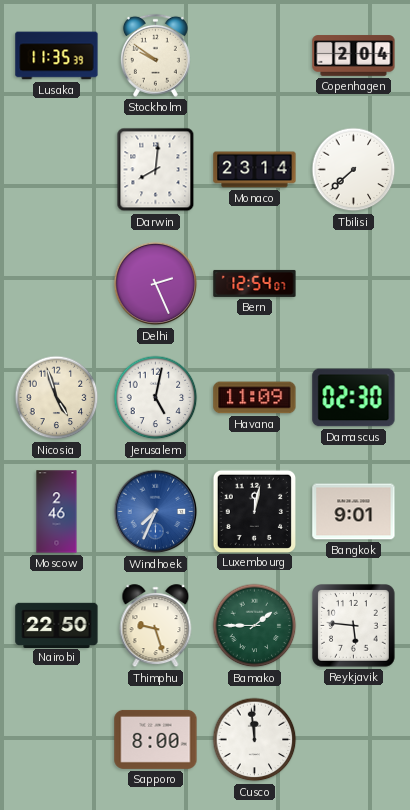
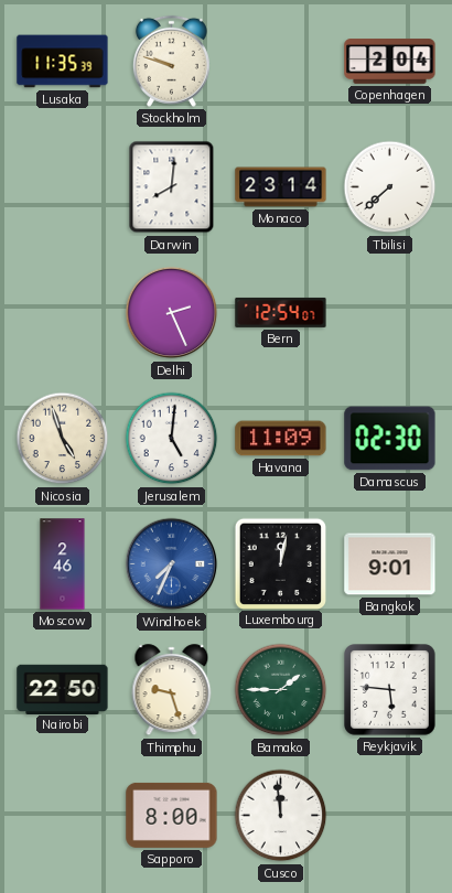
Stockholm: 9:51 -> 9:48 (171, 61)
Jerusalem: 5:02 -> 5:01 (172, 439)
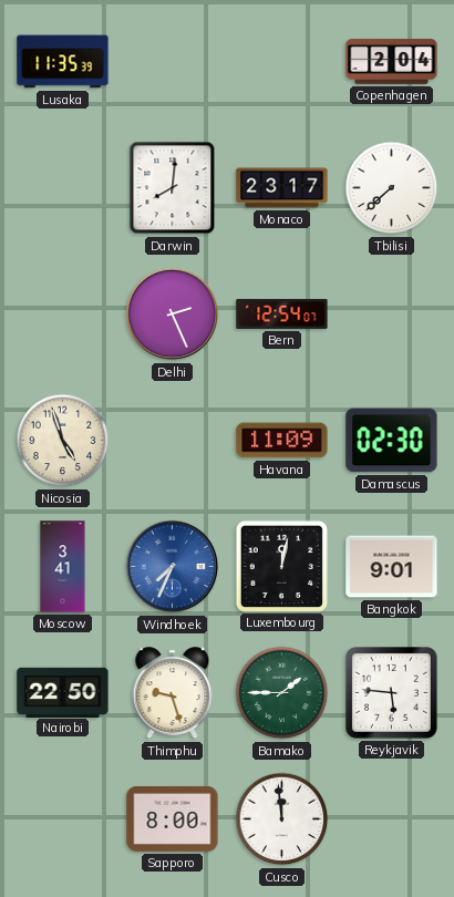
Stockholm: 9:48 -> none (171, 61)
Monaco: 23:14 -> 23:17 (282, 188)
Jerusalem: 5:01 -> none (172, 439)
Moscow: 2:46 -> 3:41 (63, 567)
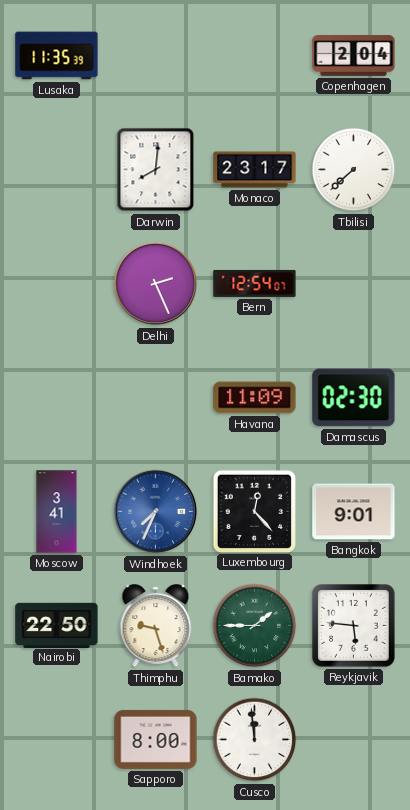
Nicosia: 4:57 -> none (63, 441)
Luxembourg: 12:02 -> 12:23 (254, 511)
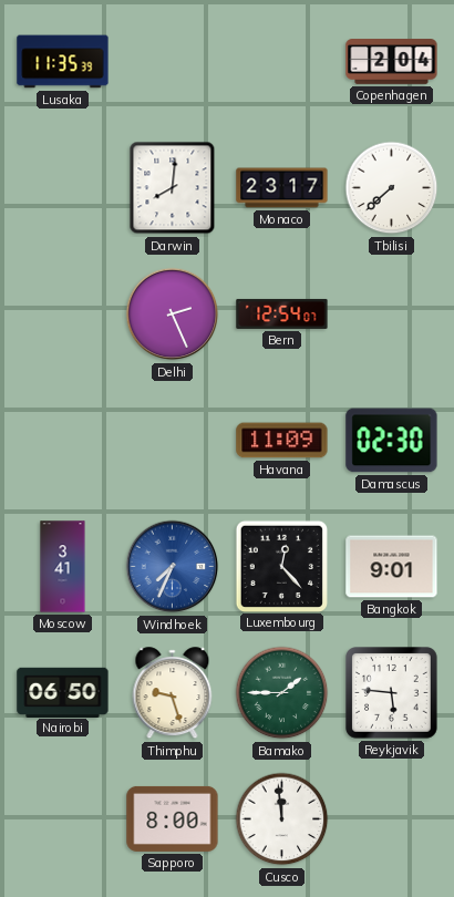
Nairobi: 22:50 -> 06:50 (63, 692)
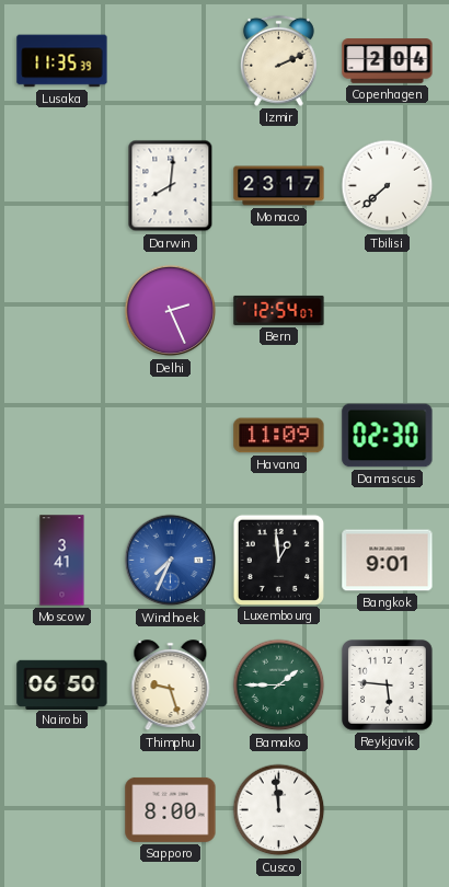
Izmir: none -> 2:11 (278, 60)
Luxembourg: 12:23 -> 12:59 (278, 560)
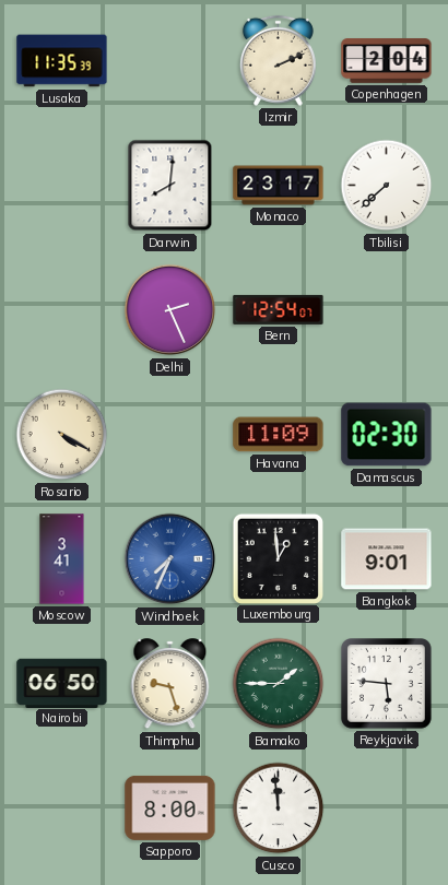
Rosario: none -> 4:20 (62, 435)
